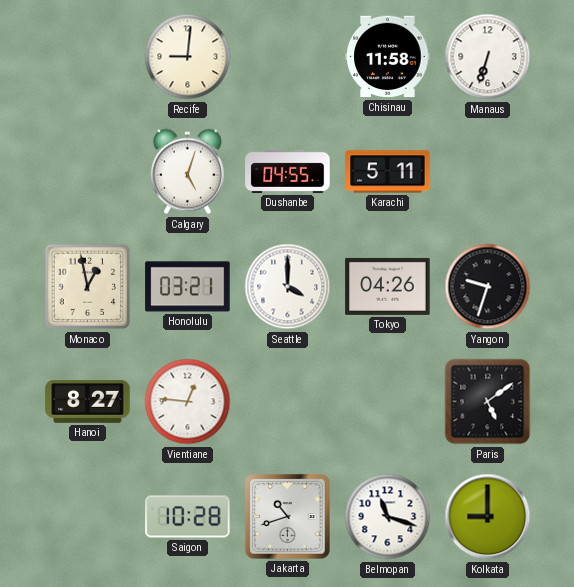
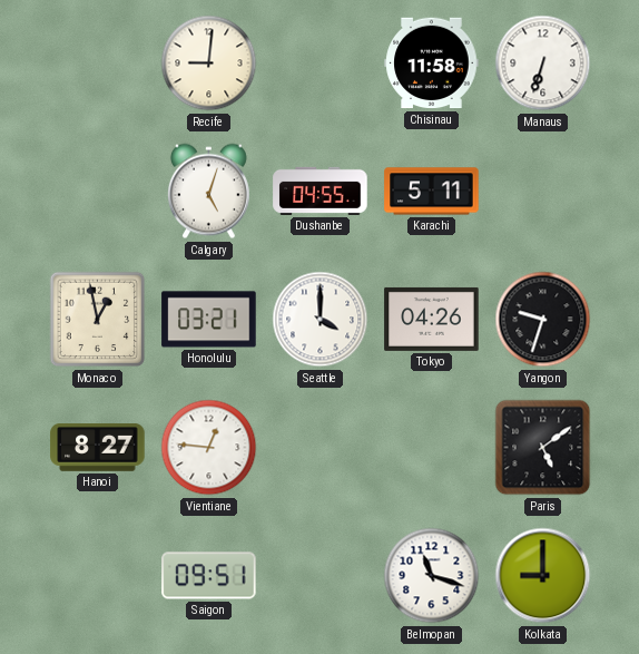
Saigon: 10:28 -> 09:51 (209, 576)
Jakarta: 10:42 -> none (288, 517)
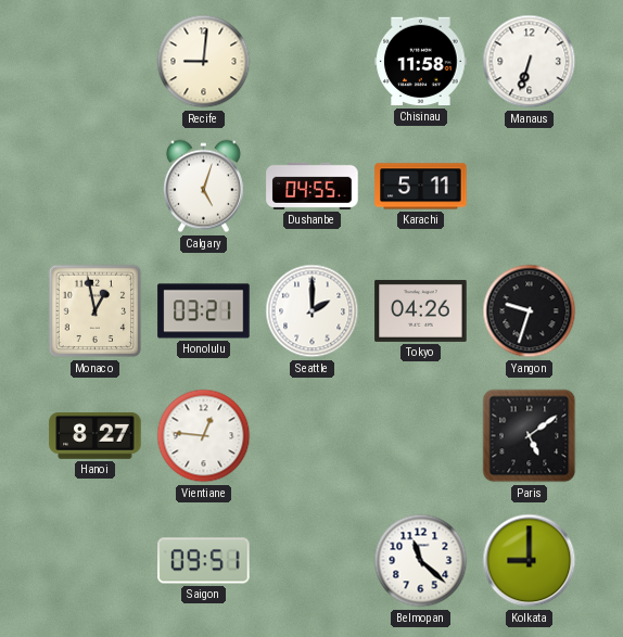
Seattle: 4:00 -> 2:00 (313, 311)
Belmopan: 11:18 -> 11:22 (421, 561)
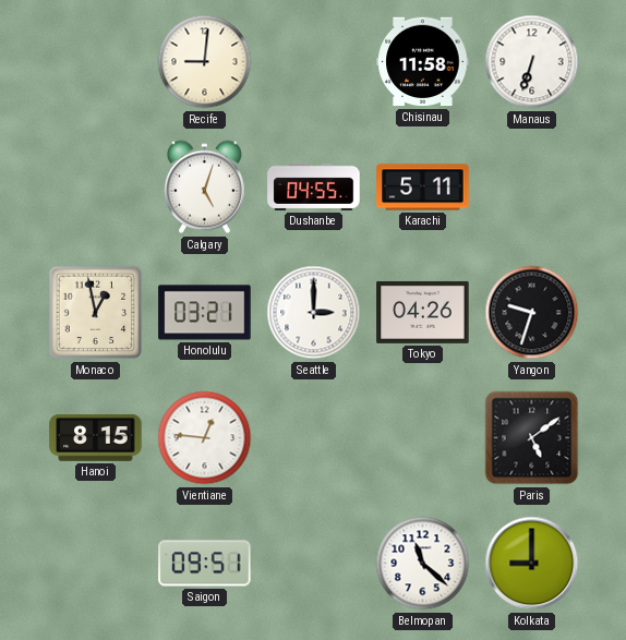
Seattle: 2:00 -> 3:00 (314, 313)
Hanoi: 8:27 -> 8:15 (96, 438)
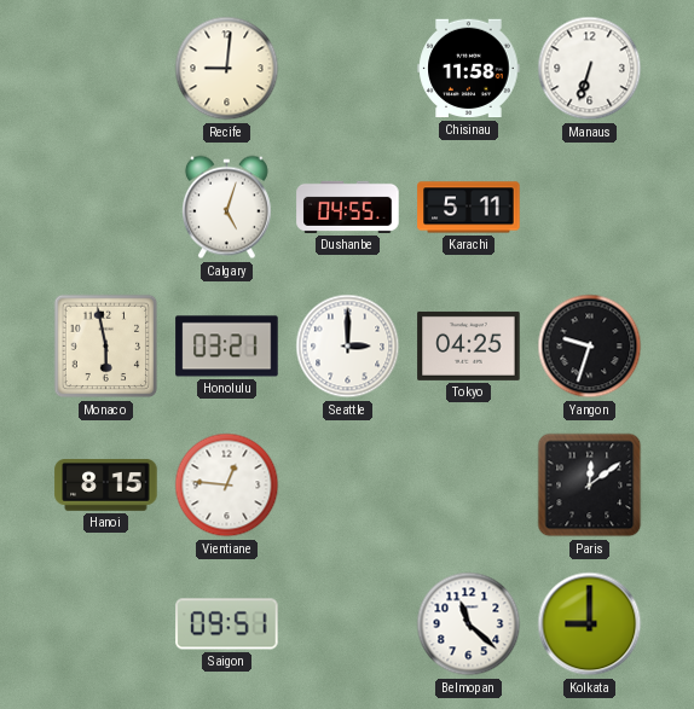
Monaco: 12:58 -> 5:58 (106, 347)
Tokyo: 04:26 -> 04:25 (469, 345)
Paris: 5:09 -> 12:09 (590, 486)
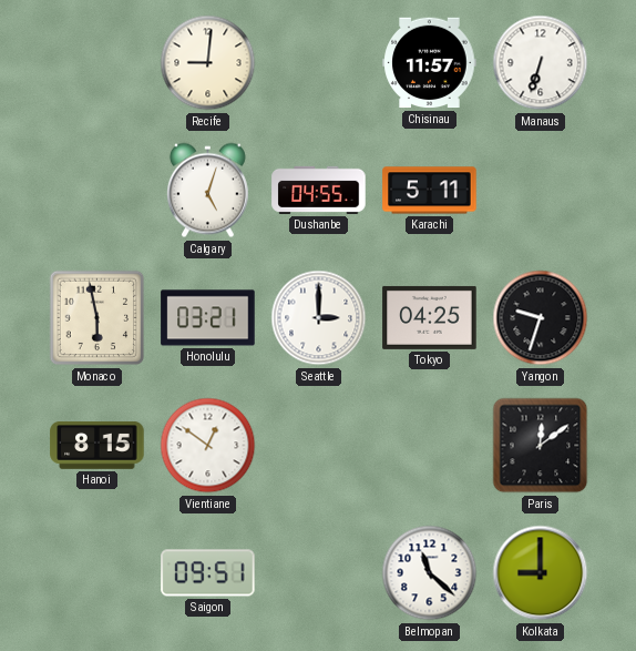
Chisinau: 11:58 -> 11:57 (430, 63)
Vientiane: 12:46 -> 12:51 (208, 446)
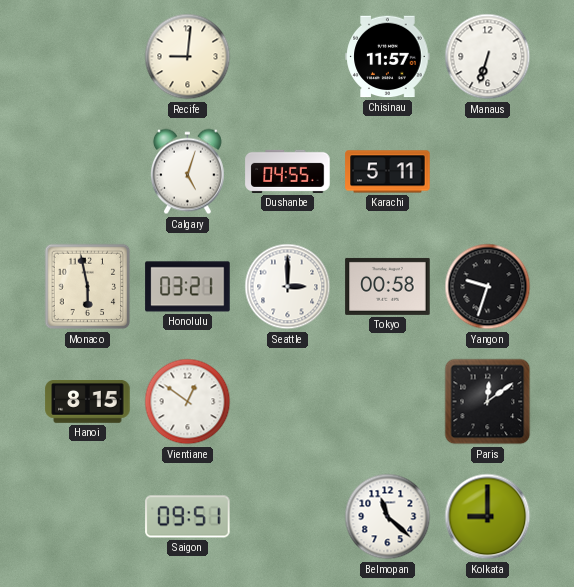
Tokyo: 04:25 -> 00:58 (388, 286)
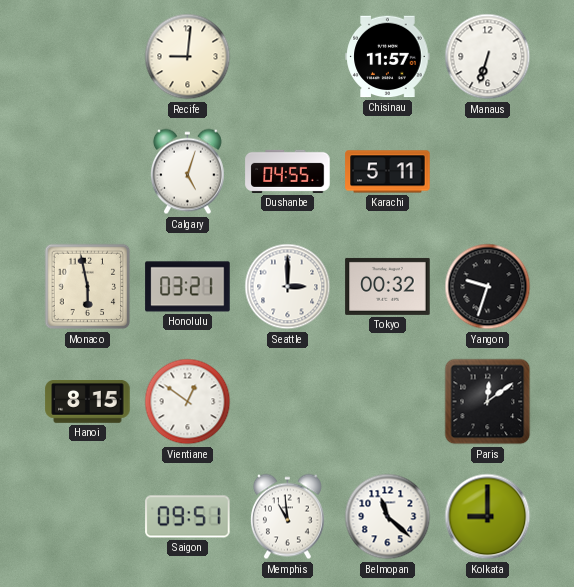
Tokyo: 00:58 -> 00:32 (388, 286)
Memphis: none -> 10:59 (287, 517)
